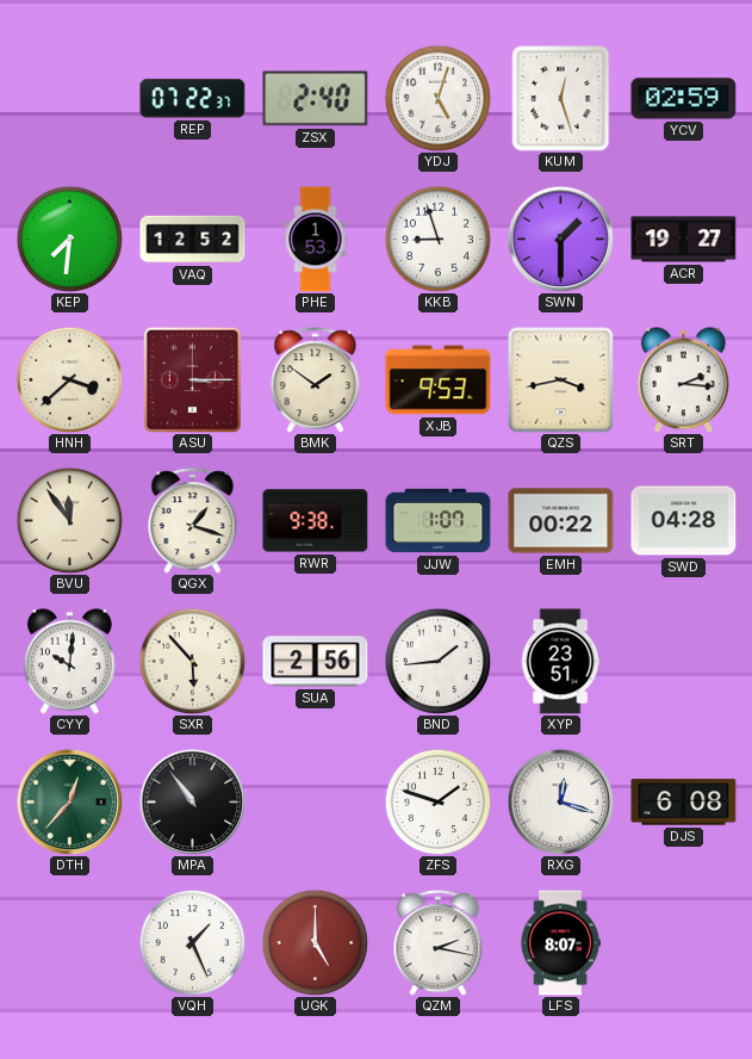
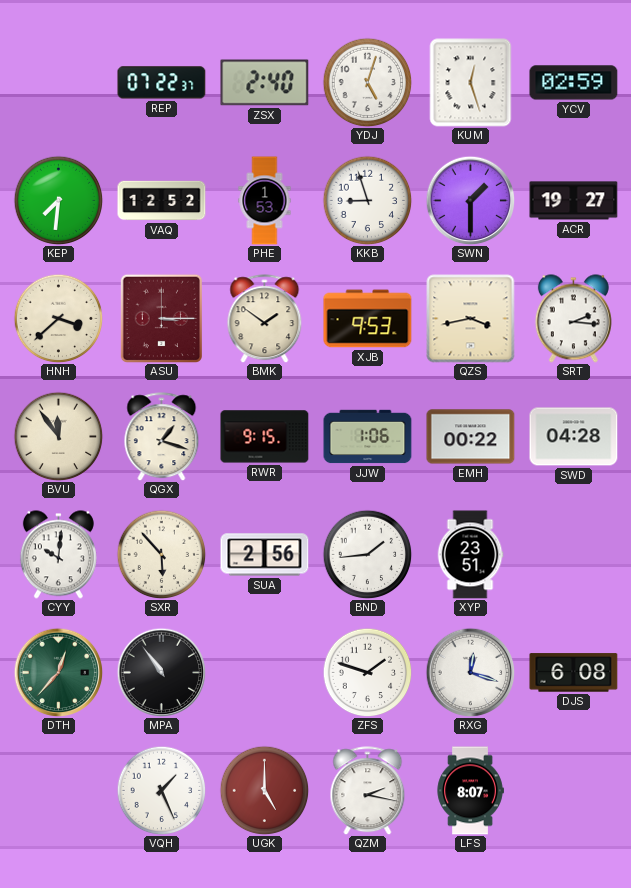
RWR: 9:38 -> 9:15 (265, 437)
JJW: 1:07 -> 1:06 (368, 437)
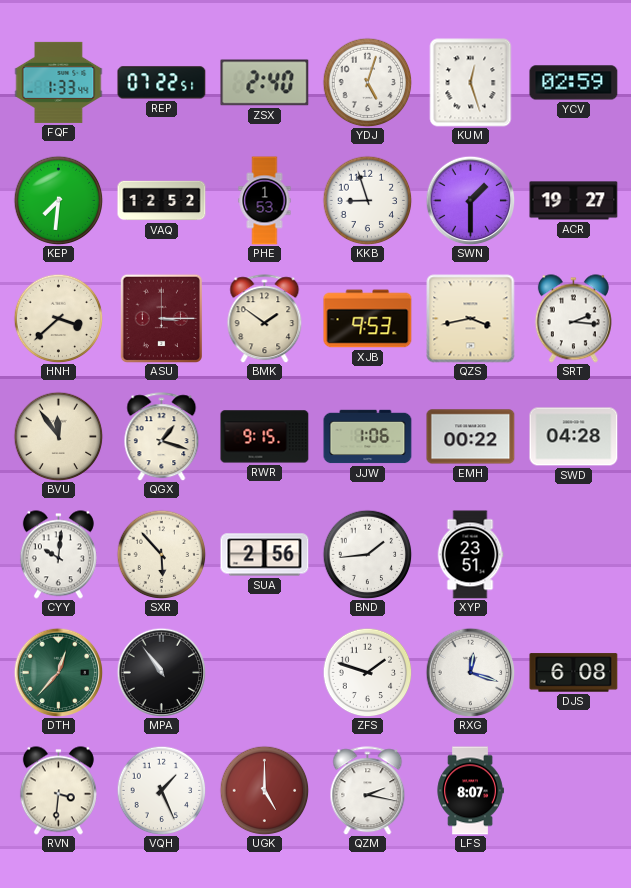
FQF: none -> 1:33 (59, 82)
REP: 07:22:37 -> 07:22:51 (162, 83)
RVN: none -> 3:31 (58, 791)
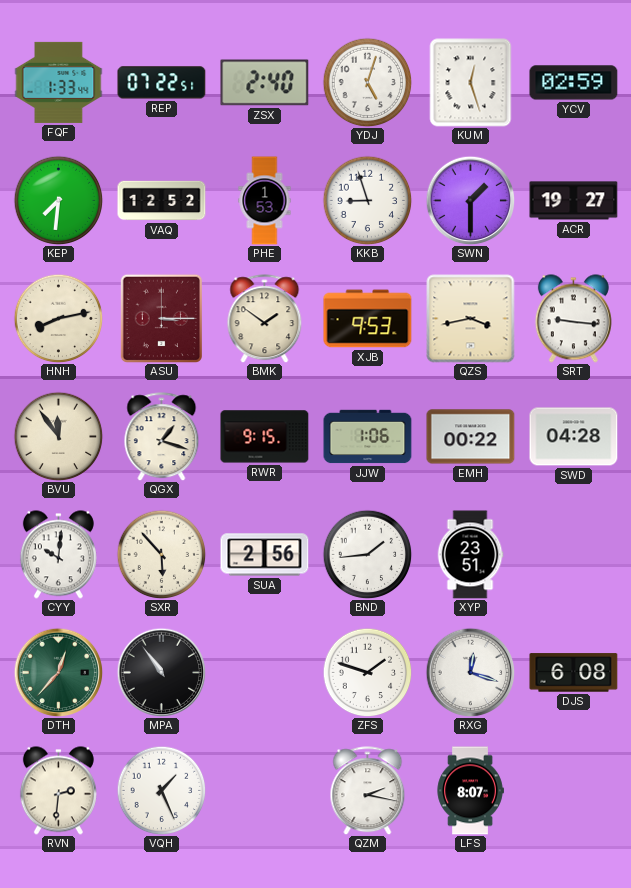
HNH: 3:38 -> 8:13 (58, 318)
SRT: 2:16 -> 9:16 (573, 319)
RVN: 3:31 -> 2:31 (58, 791)
UGK: 5:00 -> none (264, 790)
